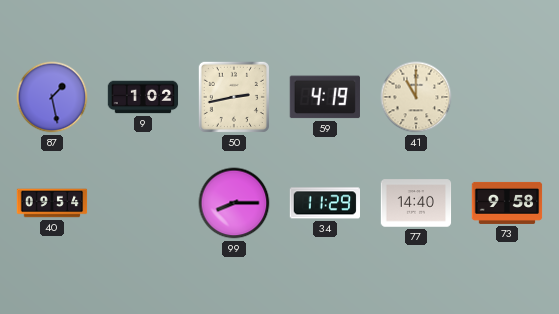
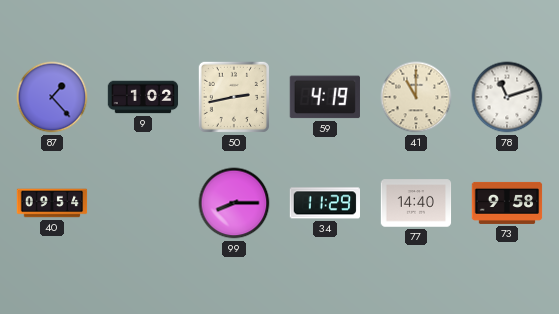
87: 1:28 -> 1:23 (52, 97)
78: none -> 11:12 (507, 97)
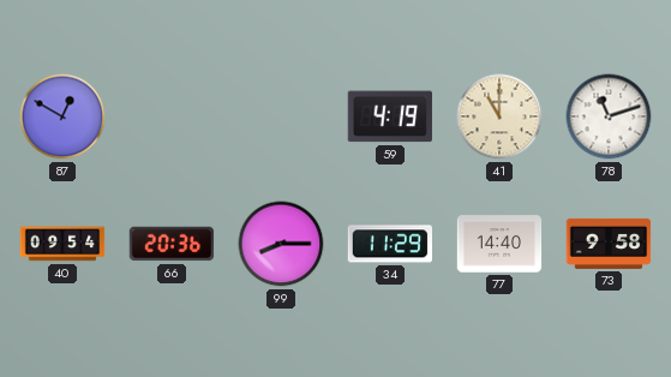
87: 1:23 -> 12:50 (62, 116)
9: 1:02 -> none (143, 97)
50: 2:43 -> none (234, 97)
66: none -> 20:36 (172, 244)
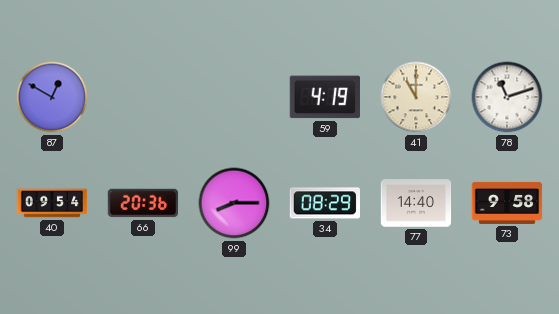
34: 11:29 -> 08:29 (324, 203)
